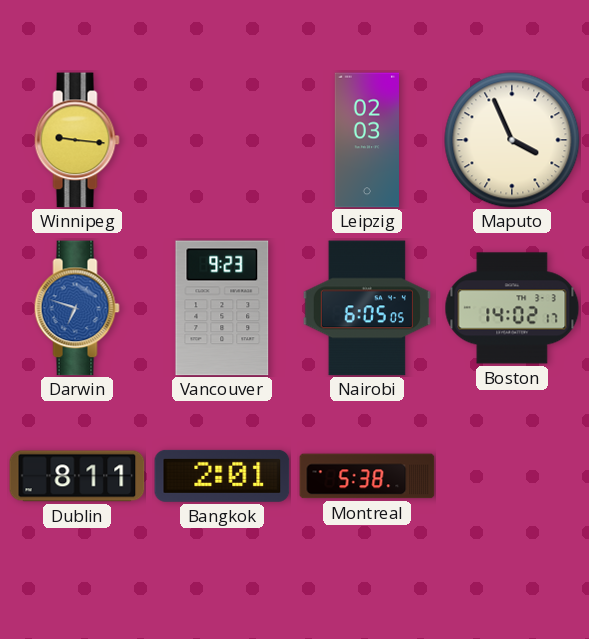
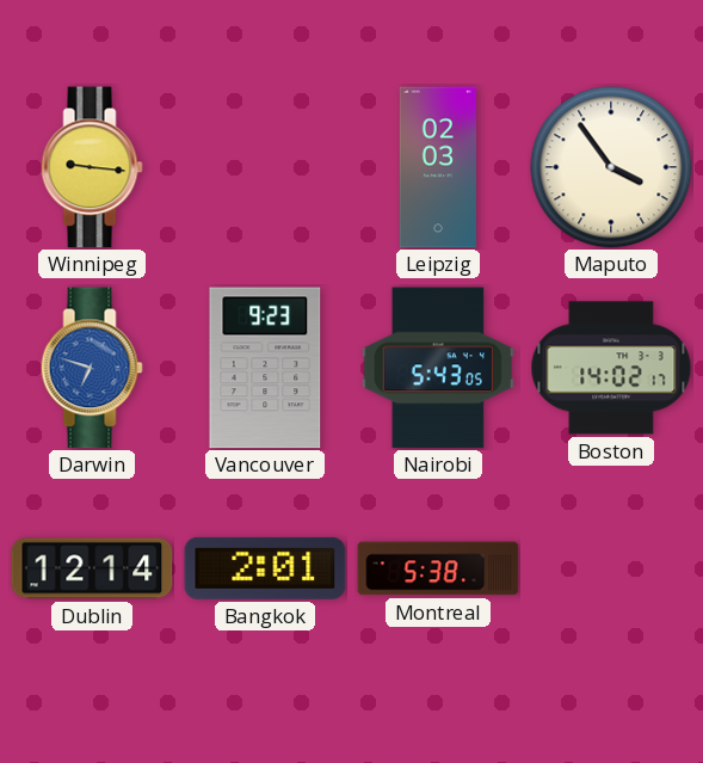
Maputo: 3:56 -> 3:54 (611, 167)
Nairobi: 6:05 -> 5:43 (438, 368)
Dublin: 8:11 -> 12:14 (92, 568)
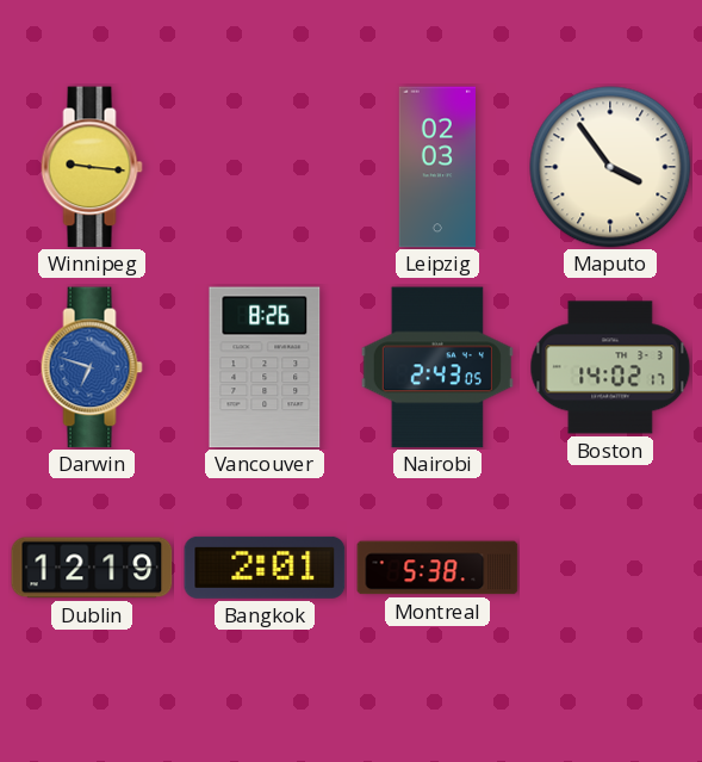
Vancouver: 9:23 -> 8:26 (265, 367)
Nairobi: 5:43 -> 2:43 (437, 367)
Dublin: 12:14 -> 12:19 (92, 568)
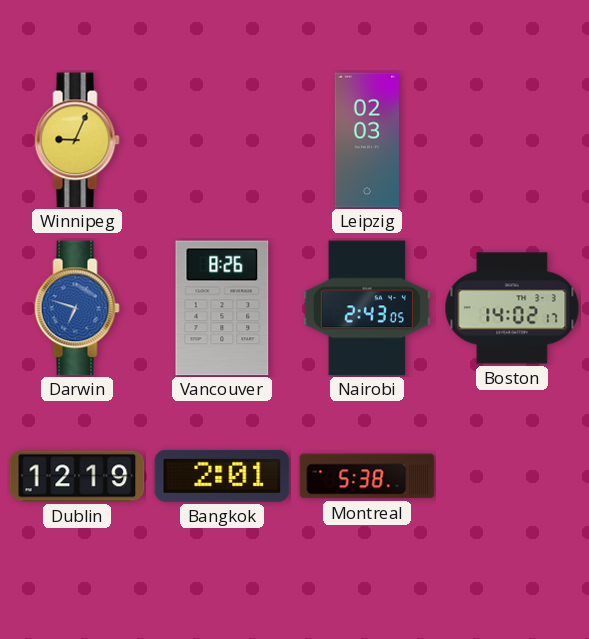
Winnipeg: 9:16 -> 9:04 (77, 140)
Maputo: 3:54 -> none (610, 167)
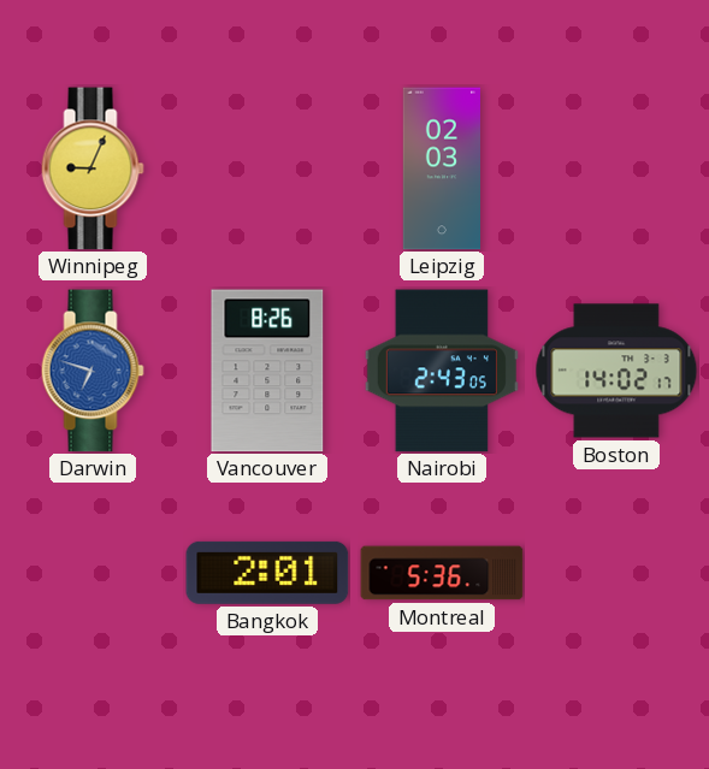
Dublin: 12:19 -> none (77, 476)
Montreal: 5:38 -> 5:36 (442, 573)
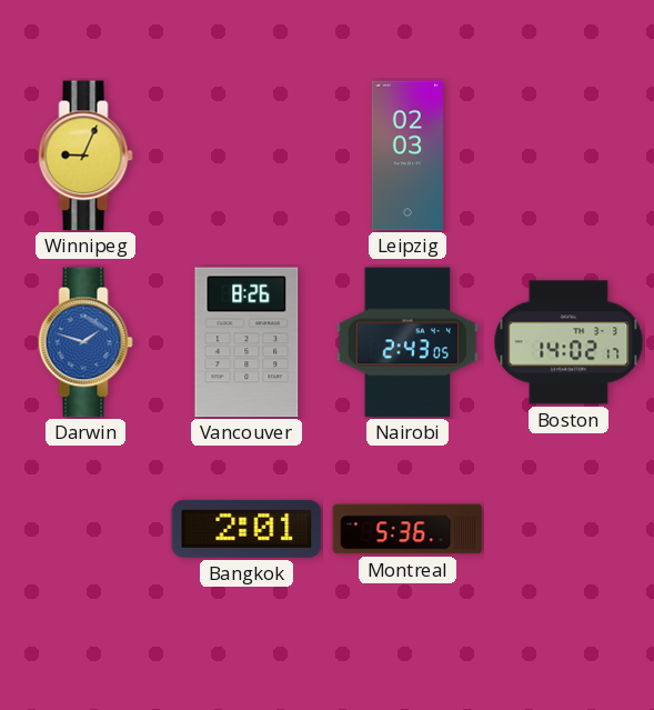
Darwin: 6:48 -> 1:48 (85, 342)
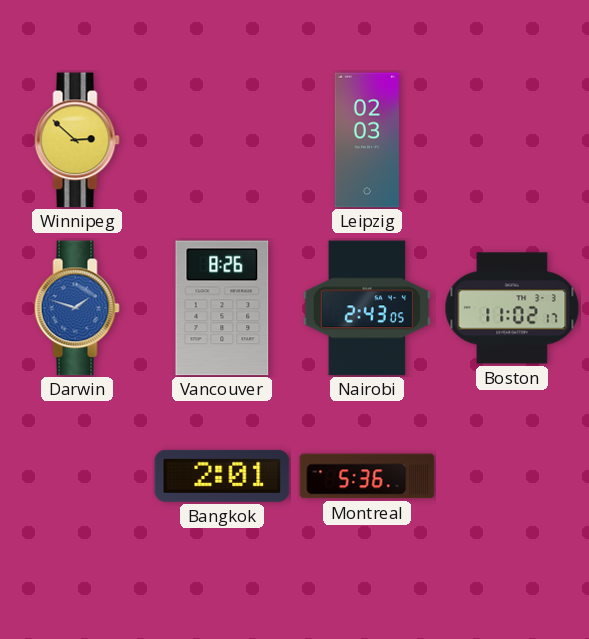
Winnipeg: 9:04 -> 2:52 (77, 140)
Boston: 14:02 -> 11:02 (512, 308)
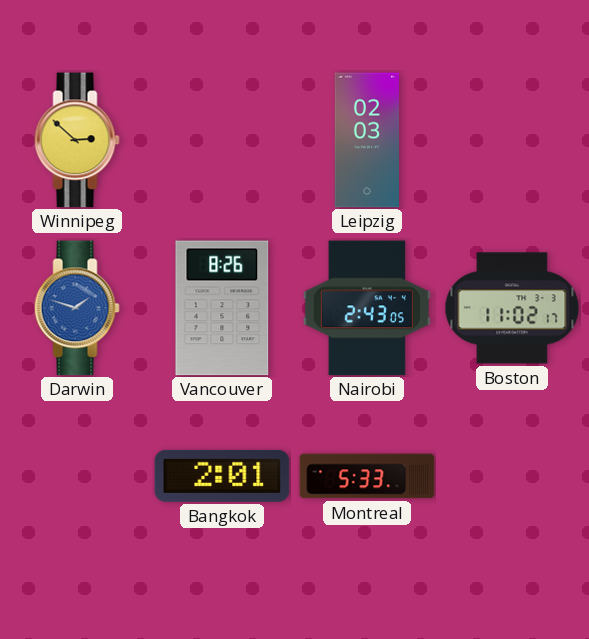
Montreal: 5:36 -> 5:33 (367, 476)
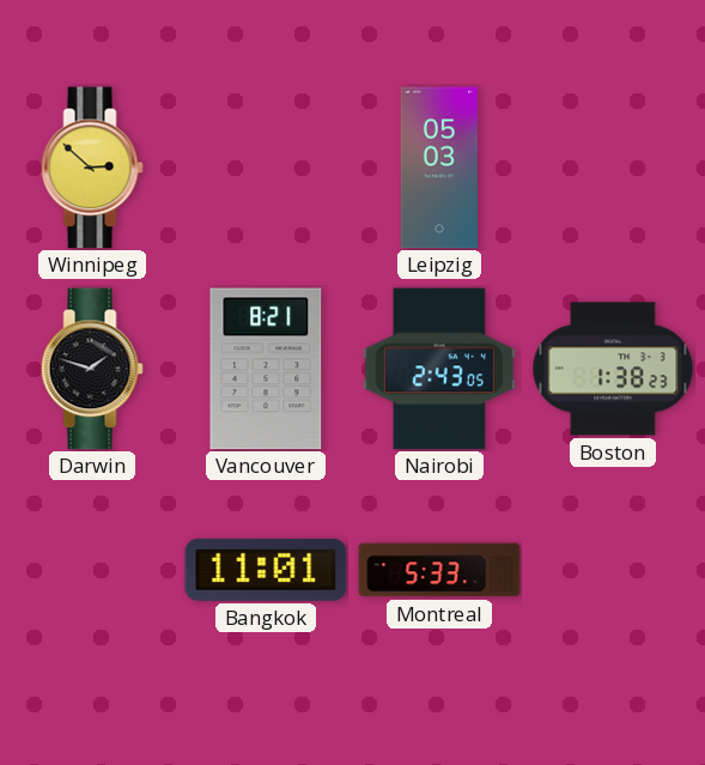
Leipzig: 02:03 -> 05:03 (438, 168)
Darwin dial: blue -> black (92, 369)
Vancouver: 8:26 -> 8:21 (266, 369)
Boston: 11:02 -> 1:38 (613, 369)
Bangkok: 2:01 -> 11:01 (266, 570)
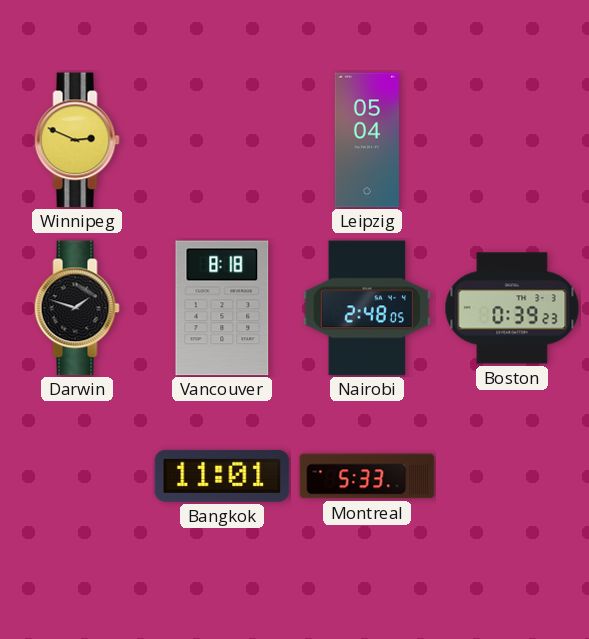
Winnipeg: 2:52 -> 2:49 (77, 140)
Leipzig: 05:03 -> 05:04 (366, 140)
Vancouver: 8:21 -> 8:18 (222, 308)
Nairobi: 2:43 -> 2:48 (367, 308)
Boston: 1:38 -> 0:39 (512, 308)
